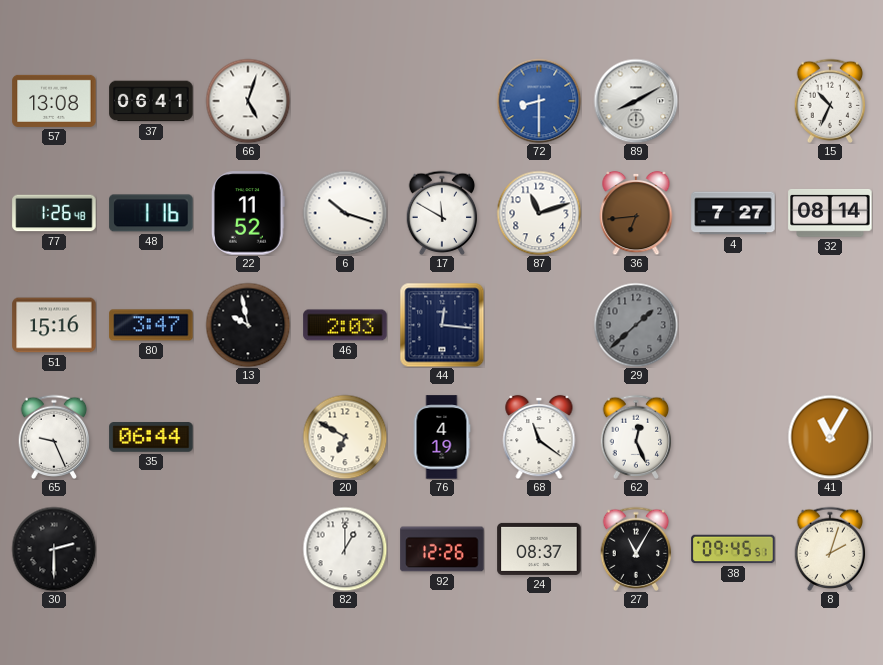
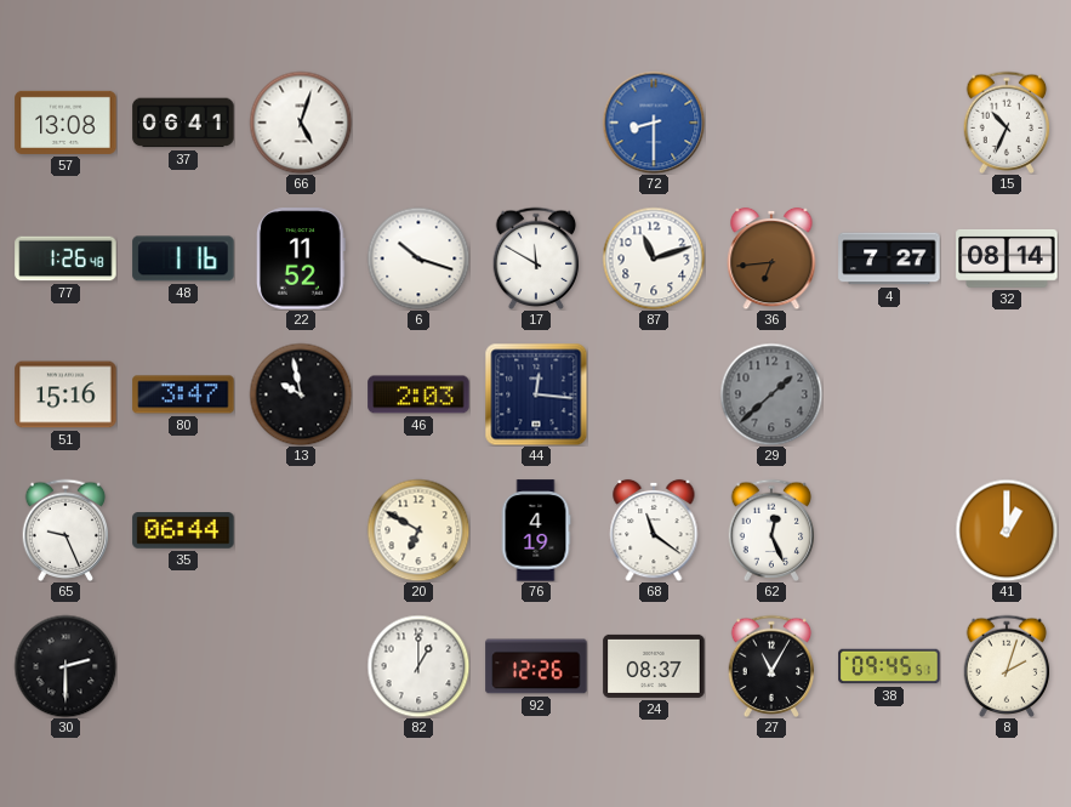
89: 8:10 -> none (636, 101)
41: 11:05 -> 1:00 (1007, 530)
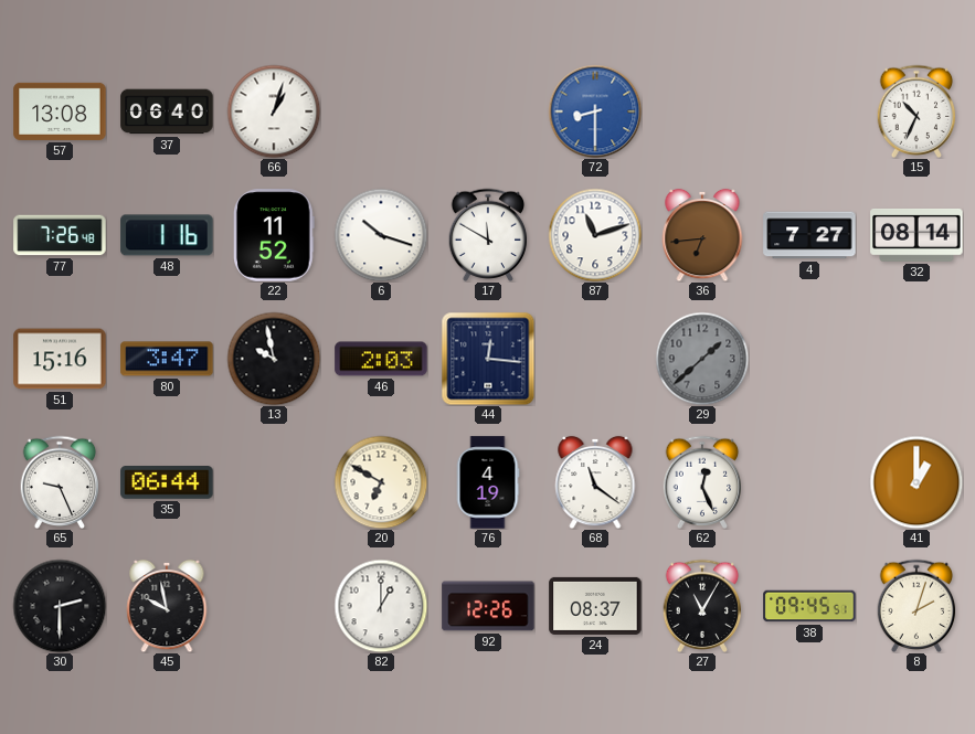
37: 06:41 -> 06:40 (167, 111)
66: 5:03 -> 1:03 (274, 111)
77: 1:26 -> 7:26 (60, 235)
45: none -> 9:58 (167, 606)
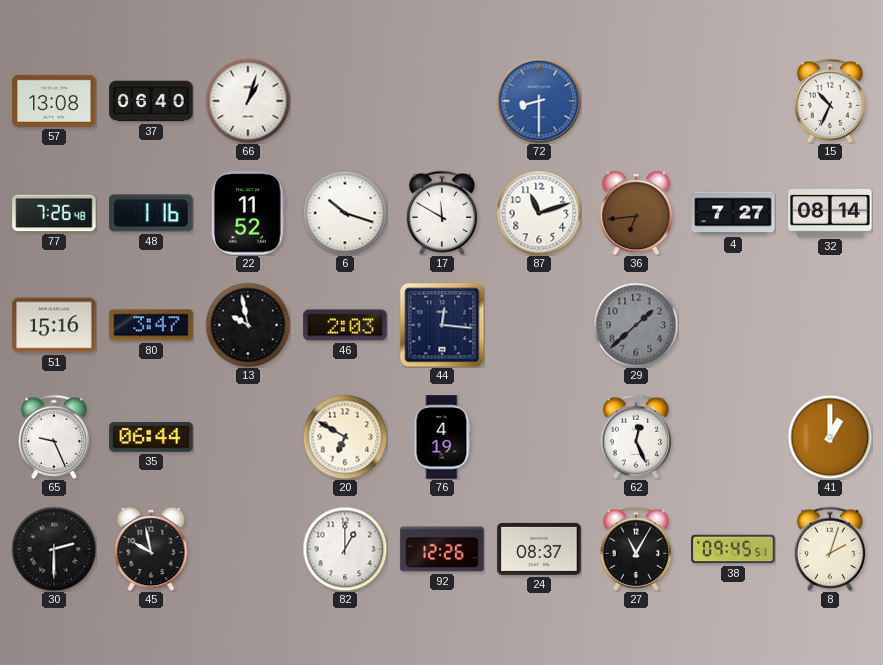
68: 11:21 -> none (595, 482)
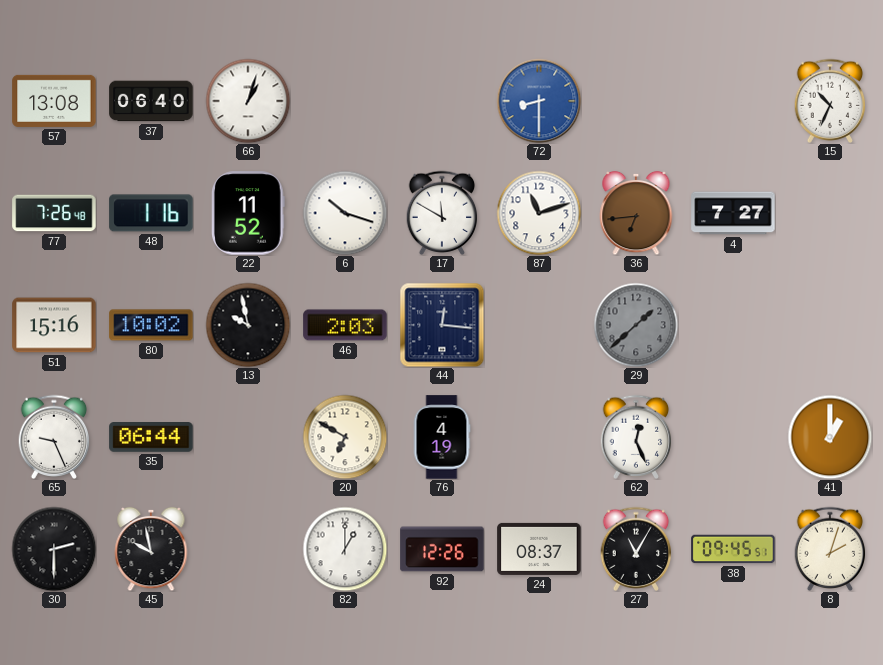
32: 08:14 -> none (830, 214)
80: 3:47 -> 10:02 (151, 325)
